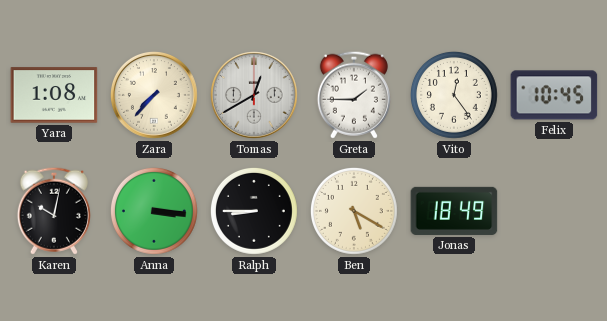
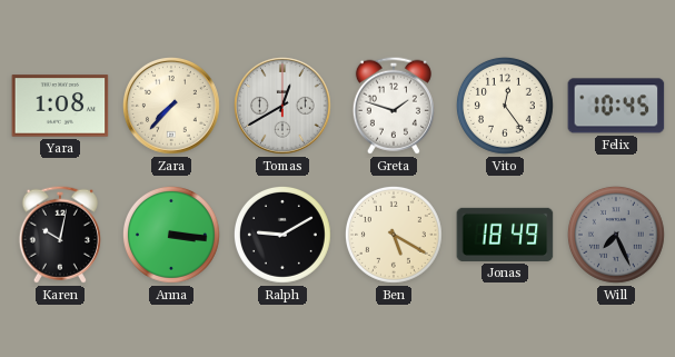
Greta: 1:45 -> 1:48 (394, 106)
Ralph: 8:45 -> 9:10 (282, 235)
Will: none -> 7:26 (616, 235)
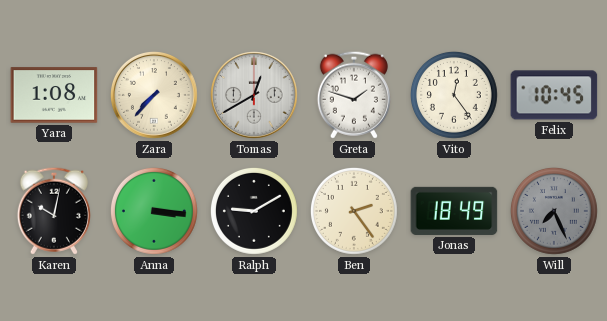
Ben: 5:20 -> 2:24 (354, 211)
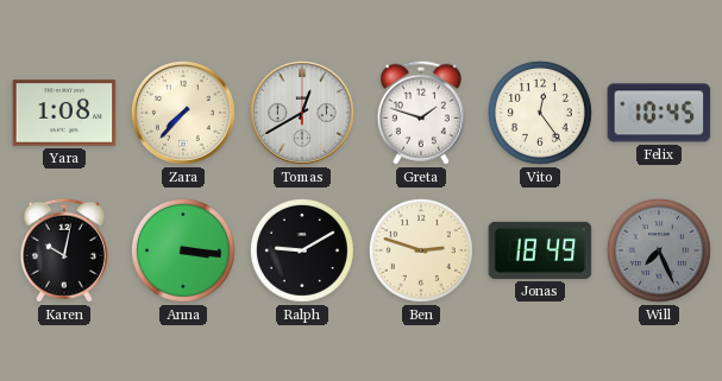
Ben: 2:24 -> 2:48 (421, 250)
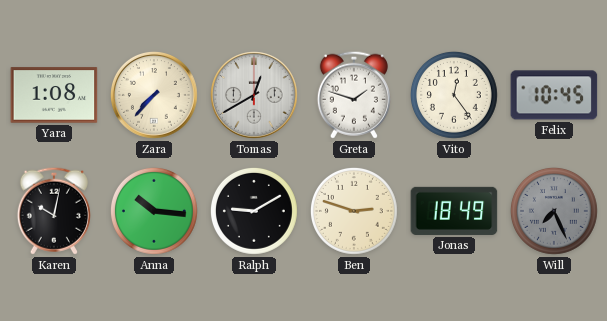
Anna: 3:16 -> 10:16 (154, 211)
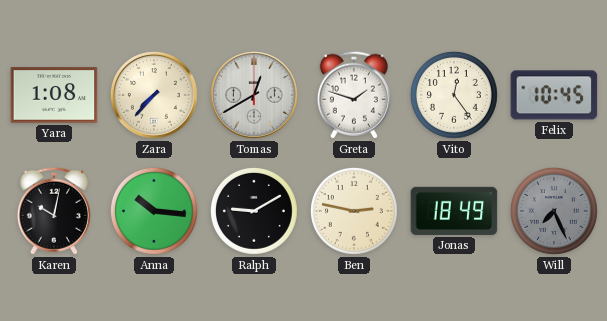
Ben: 2:48 -> 2:47 (354, 211)
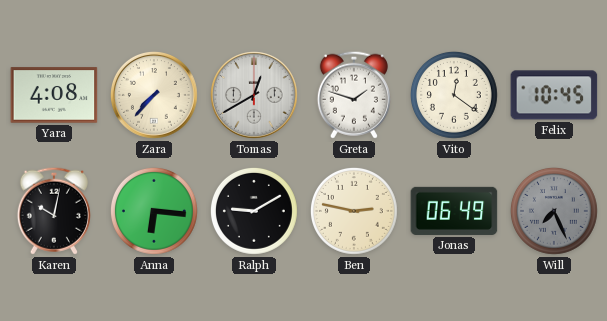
Yara: 1:08 -> 4:08 (54, 95)
Vito: 12:24 -> 12:21 (454, 95)
Anna: 10:16 -> 6:16 (154, 211)
Jonas: 18:49 -> 06:49 (454, 211)
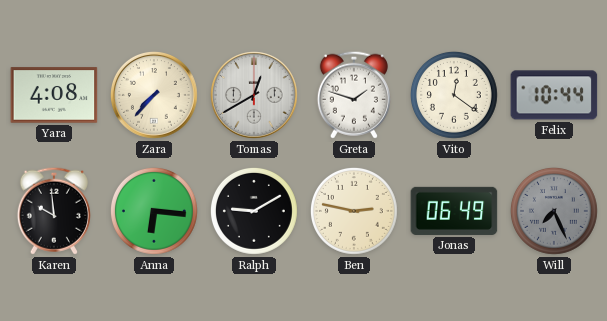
Felix: 10:45 -> 10:44 (554, 95)
Karen: 10:02 -> 9:59 (54, 211)
